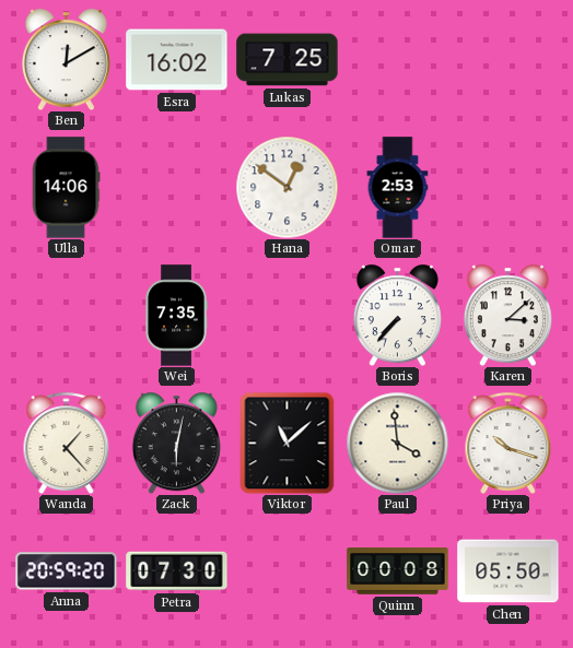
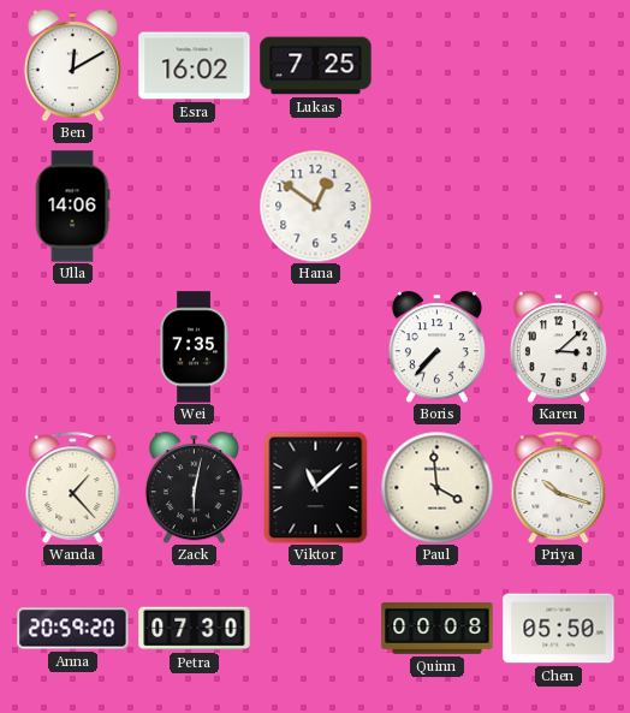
Omar: 2:53 -> none (398, 188)
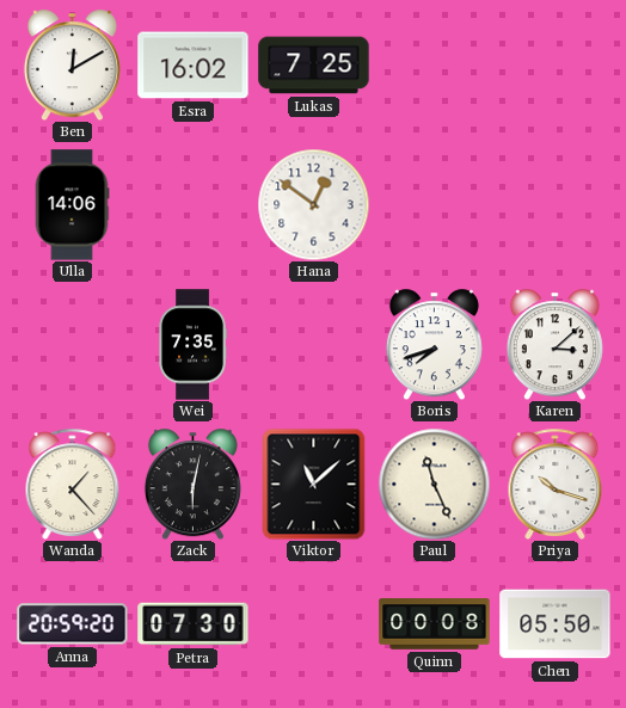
Boris: 7:37 -> 7:42 (434, 344)
Paul: 3:59 -> 11:26 (434, 484)
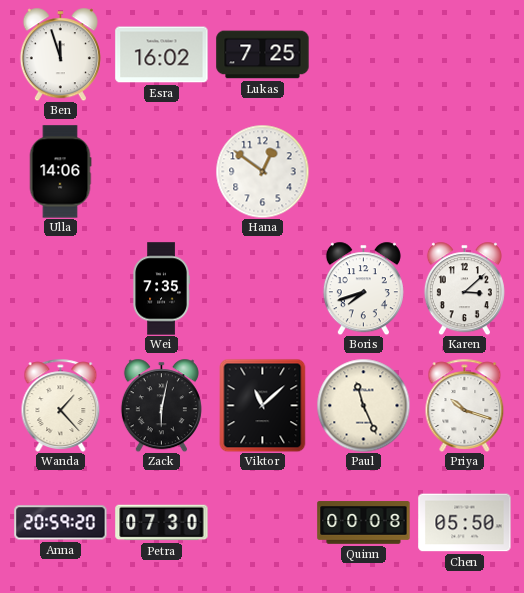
Ben: 12:10 -> 11:57 (60, 54)
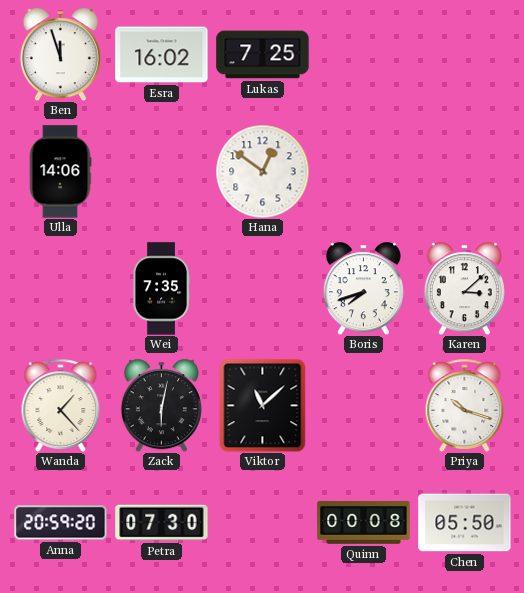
Paul: 11:26 -> none (363, 405)
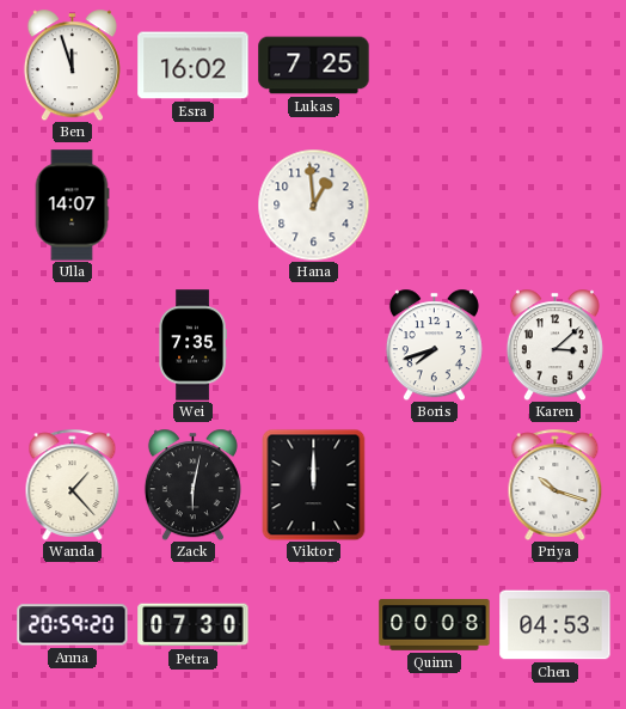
Ulla: 14:06 -> 14:07 (72, 206)
Hana: 12:51 -> 12:59 (313, 204)
Viktor: 11:08 -> 12:00 (314, 484)
Chen: 05:50 -> 04:53 (556, 625)
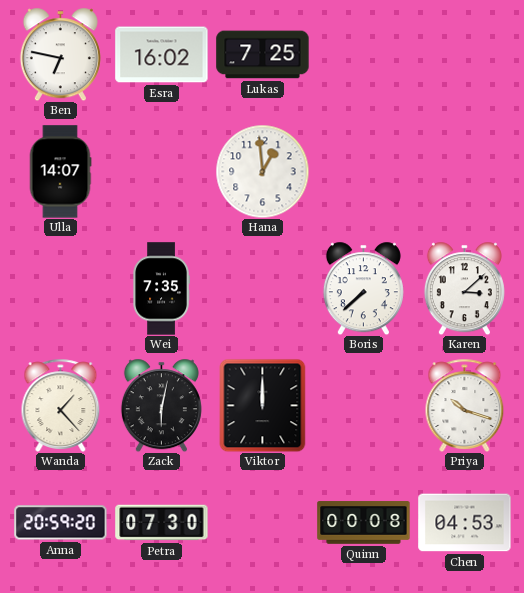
Ben: 11:57 -> 6:47 (60, 54)
Boris: 7:42 -> 7:38 (363, 288)
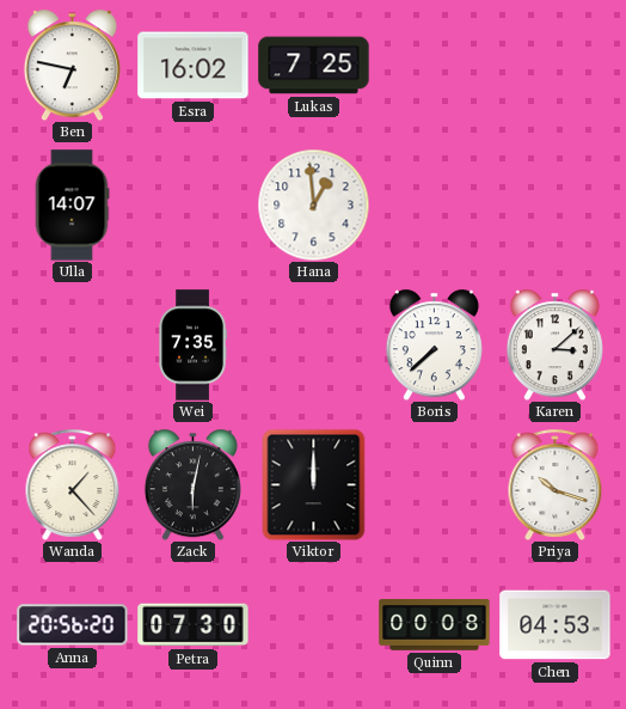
Anna: 20:59 -> 20:56 (73, 625)
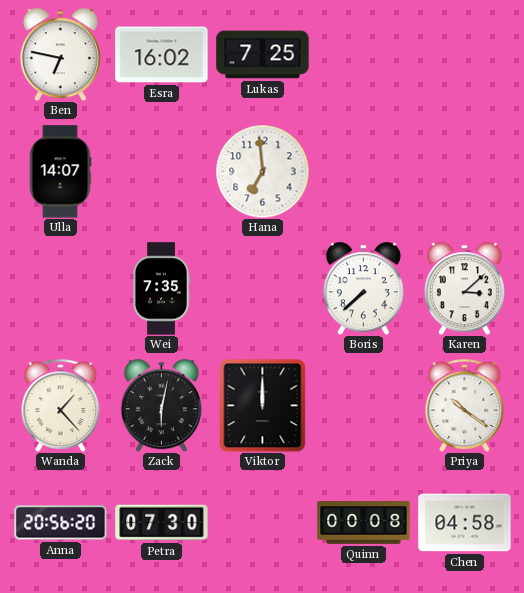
Hana: 12:59 -> 6:59 (262, 171)
Priya: 10:18 -> 10:21 (465, 405)
Chen: 04:53 -> 04:58 (465, 523)
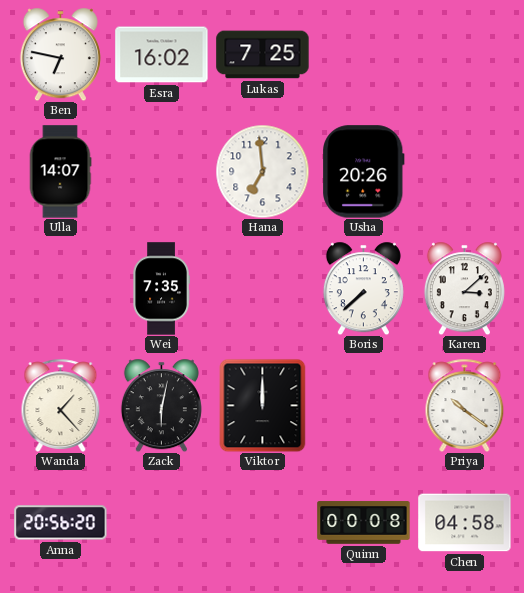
Usha: none -> 20:26 (364, 172)
Petra: 07:30 -> none (162, 523)
